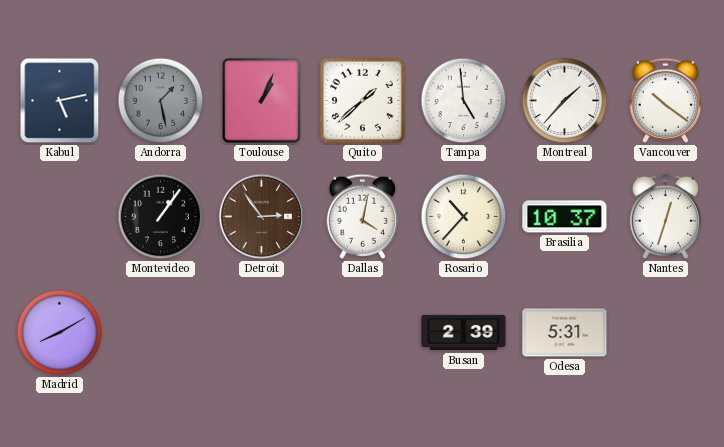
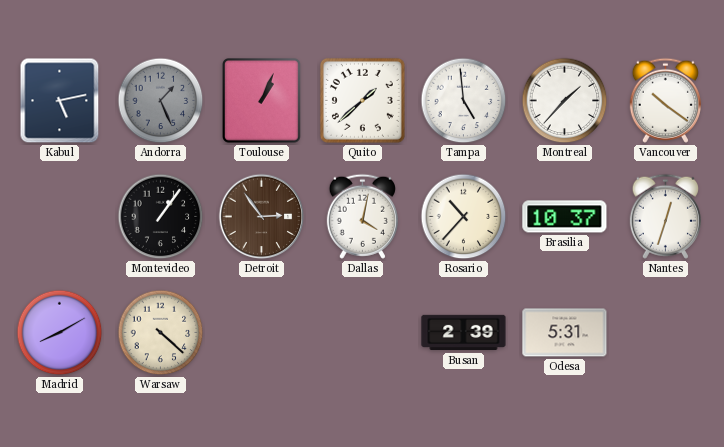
Andorra: 1:28 -> 1:26 (161, 101)
Warsaw: none -> 4:22 (161, 333)
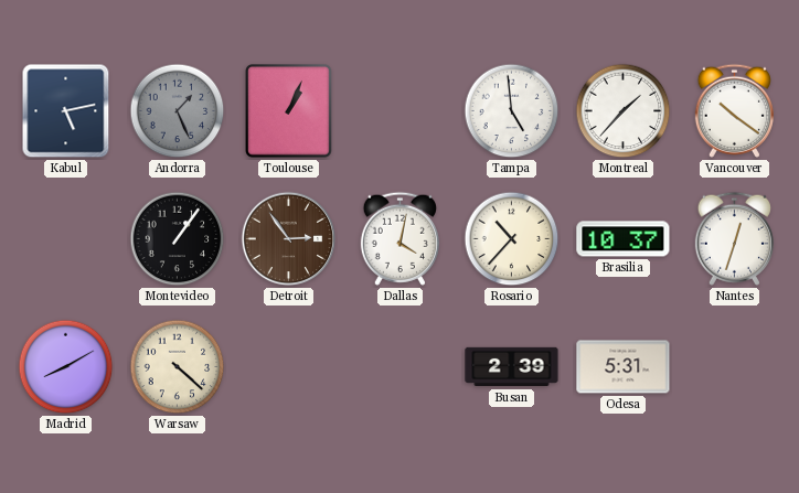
Quito: 1:38 -> none (362, 100)
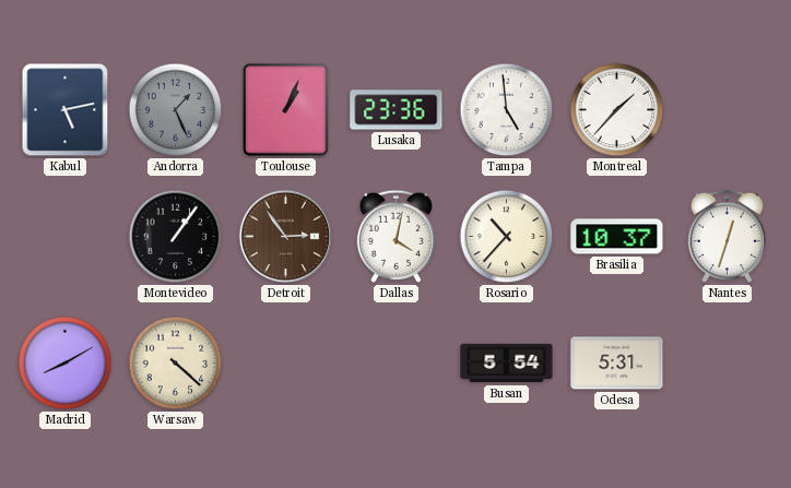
Lusaka: none -> 23:36 (397, 110)
Vancouver: 10:21 -> none (734, 110)
Busan: 2:39 -> 5:54 (507, 364)
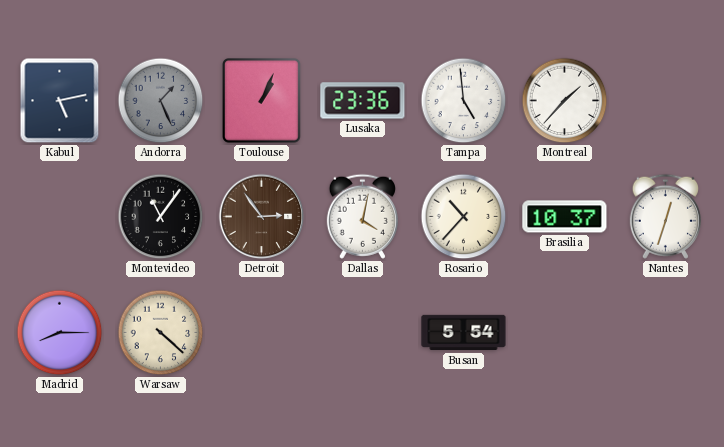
Montevideo: 1:06 -> 11:06 (161, 217)
Madrid: 8:10 -> 8:15 (60, 333)
Odesa: 5:31 -> none (617, 364)
